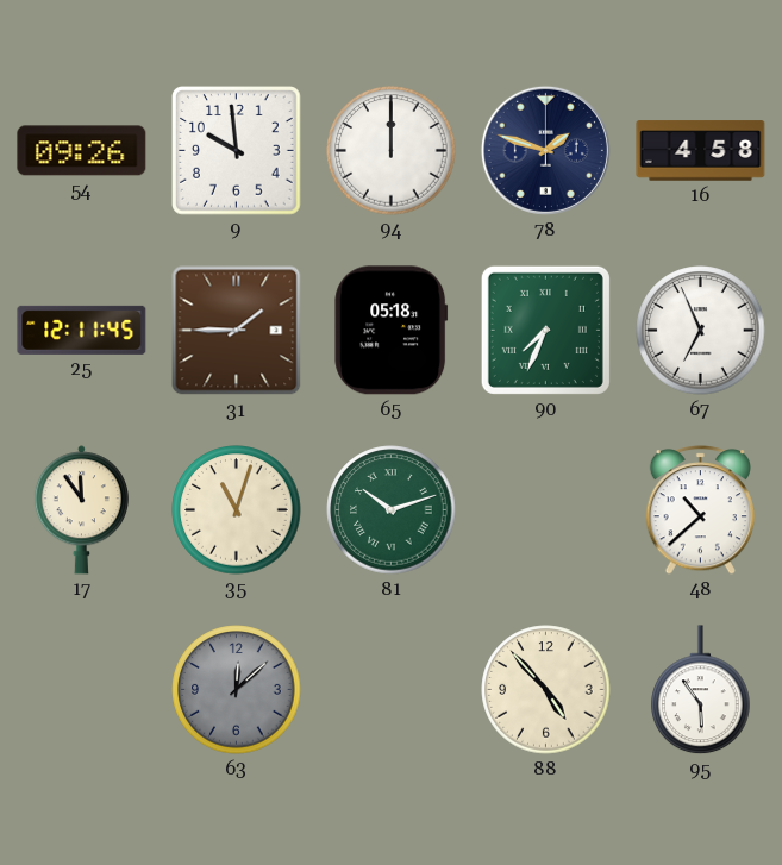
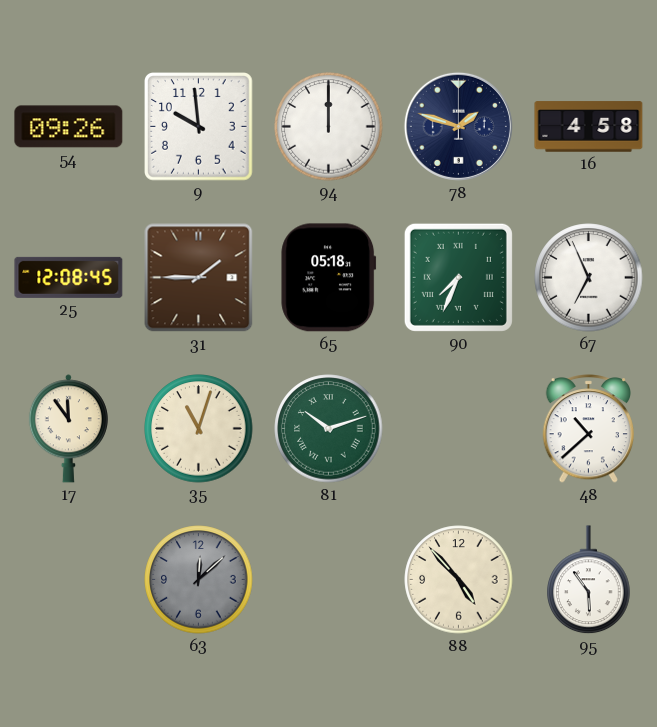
25: 12:11 -> 12:08 (69, 277)
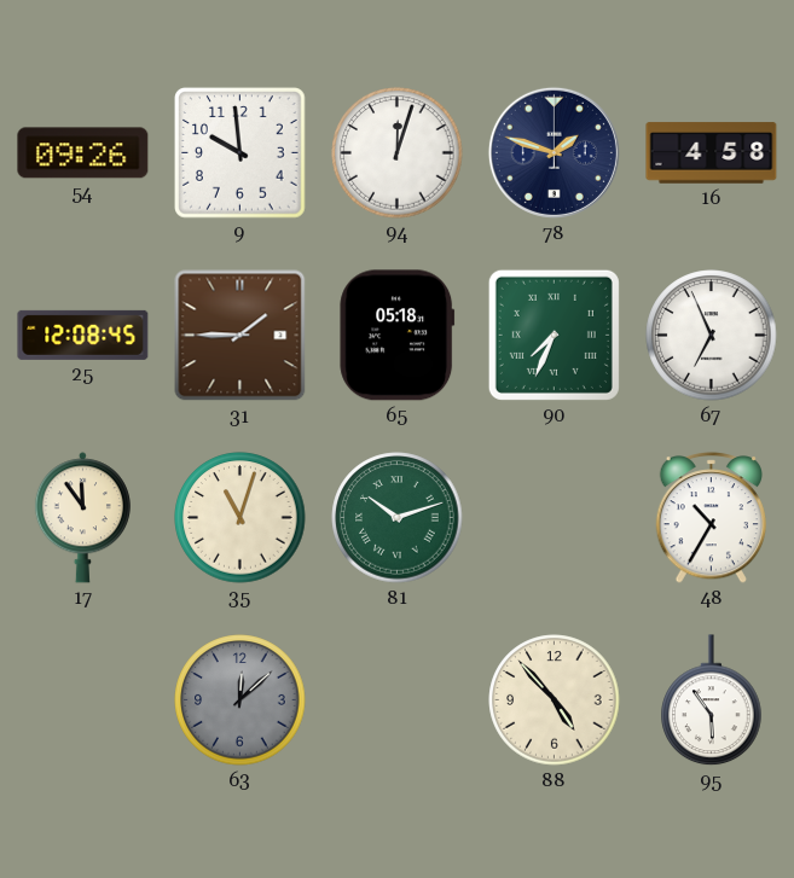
94: 12:00 -> 12:03 (398, 153)
48: 10:38 -> 10:35 (711, 518)
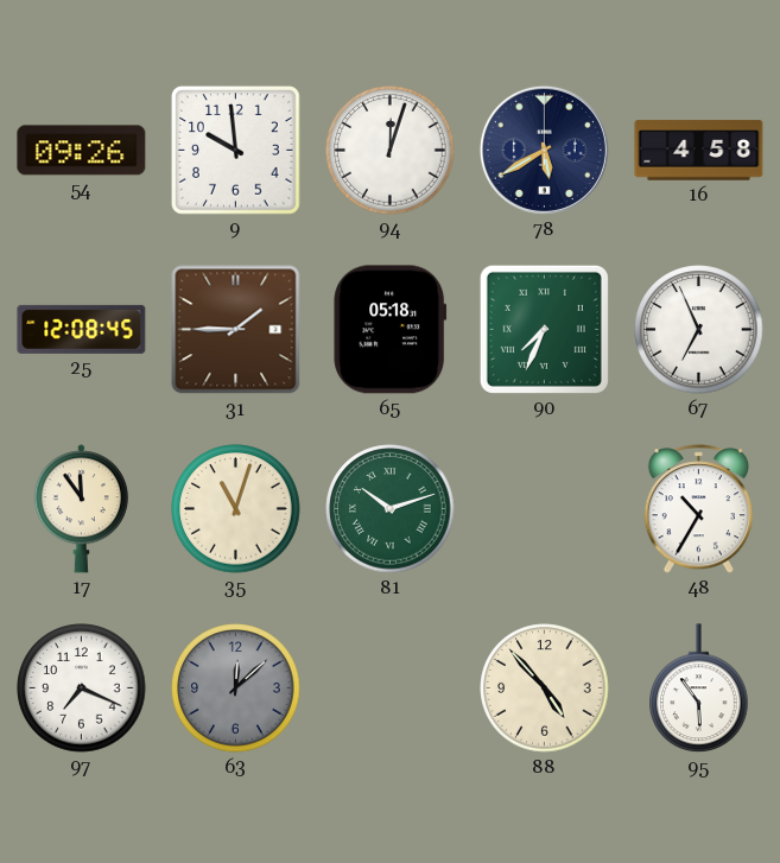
78: 1:48 -> 5:40 (544, 150)
97: none -> 7:19 (82, 689)
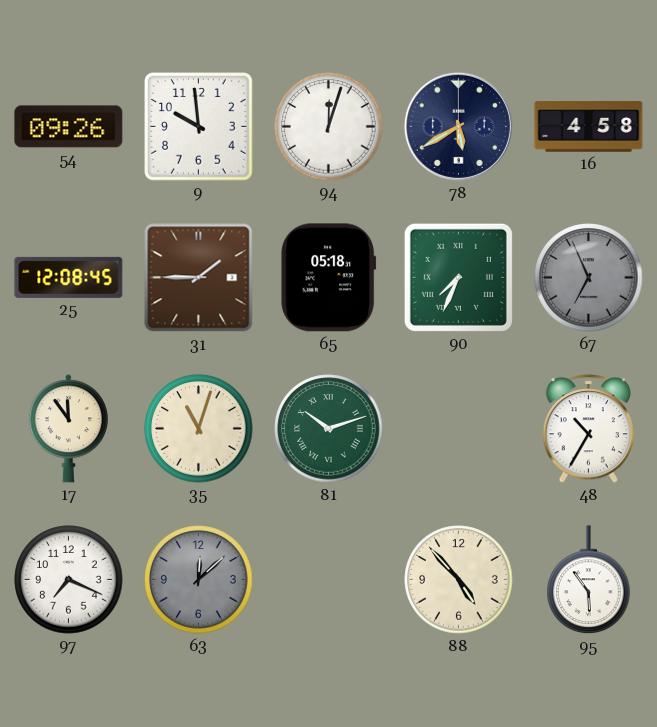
67 dial: white -> grey (589, 278)
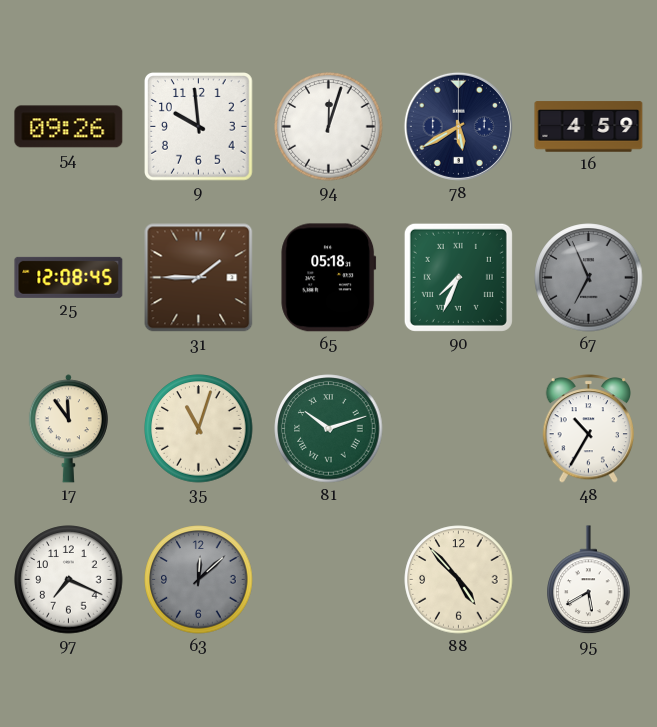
16: 4:58 -> 4:59 (589, 127)
95: 5:54 -> 5:40 (589, 580)
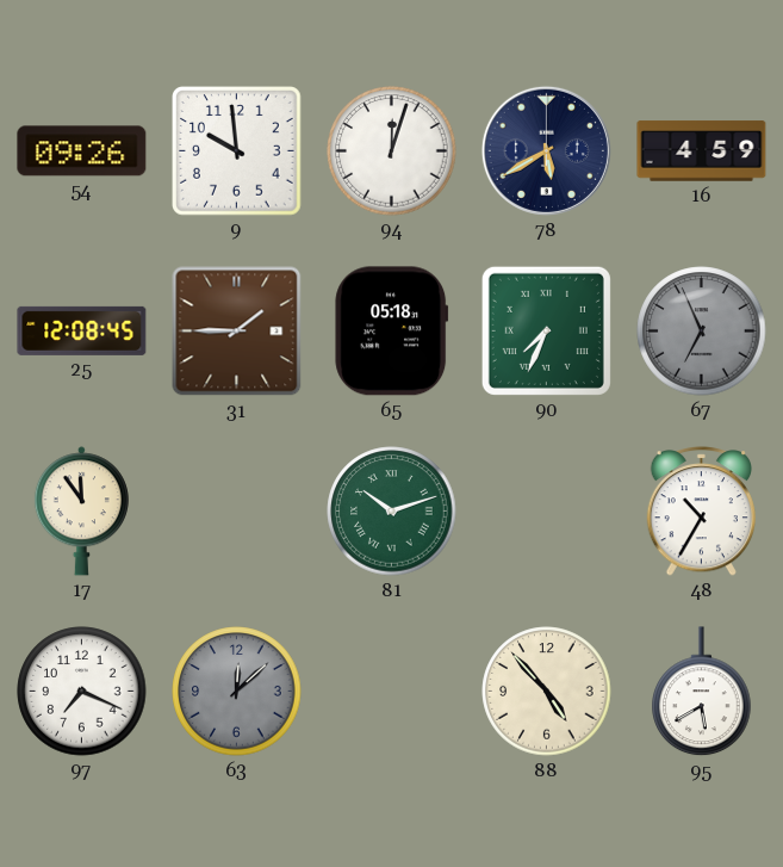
35: 11:03 -> none (199, 429)
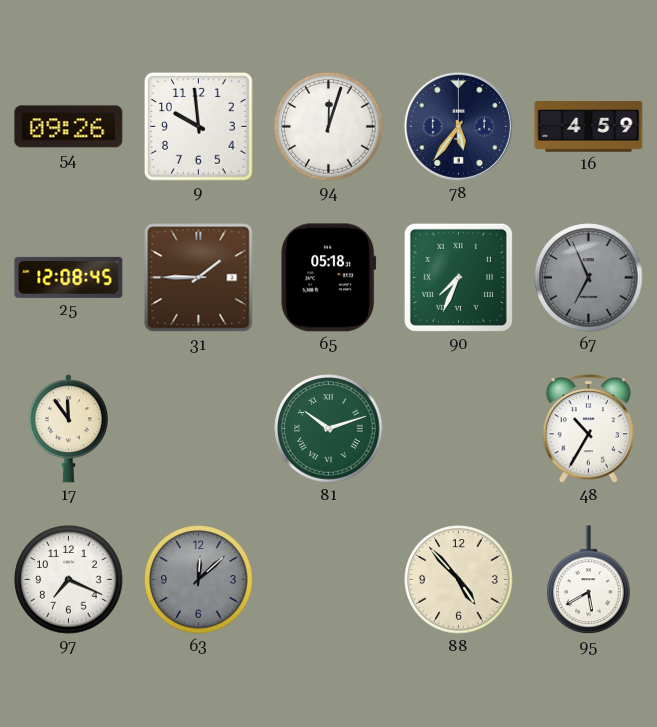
78: 5:40 -> 5:36 (458, 126)
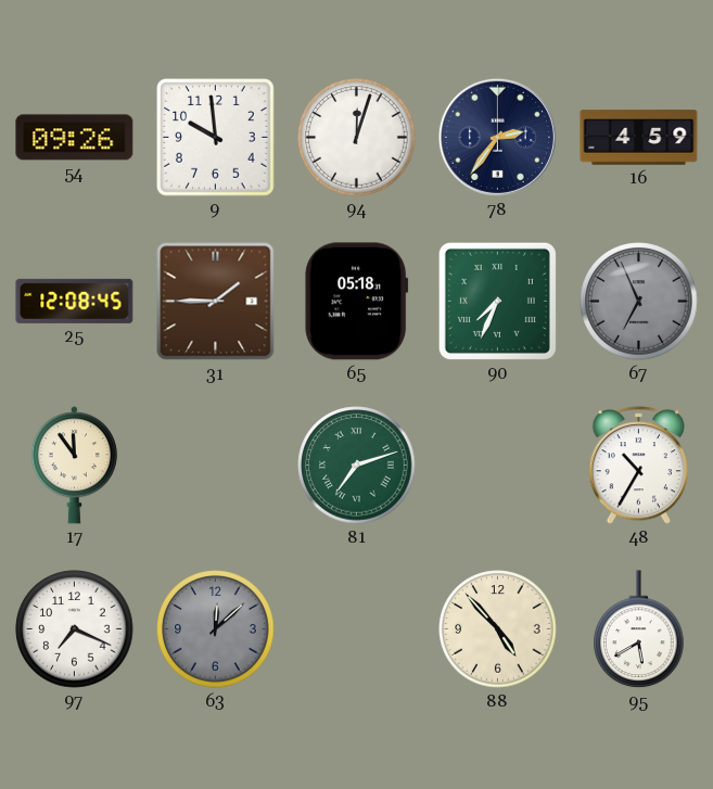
78: 5:36 -> 2:36 (497, 137)
81: 10:12 -> 7:12 (357, 466)
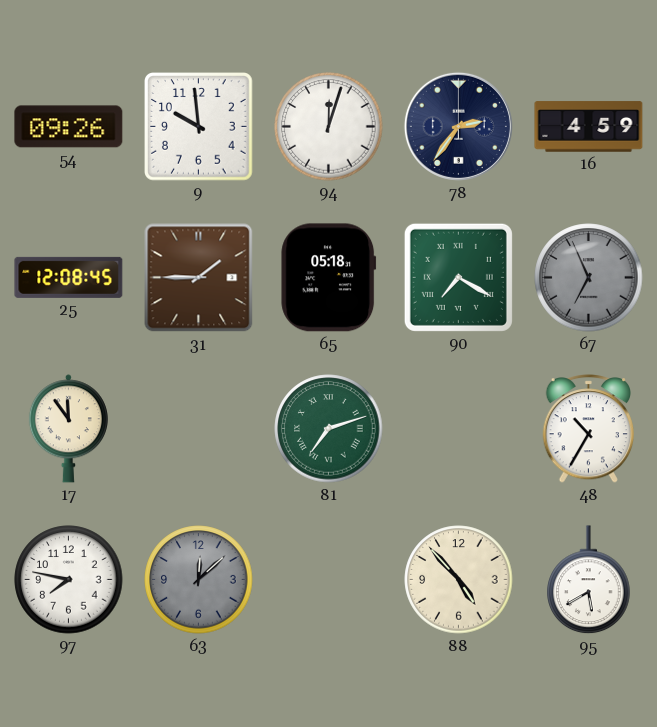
90: 7:34 -> 7:20 (458, 277)
97: 7:19 -> 7:47 (69, 580)
